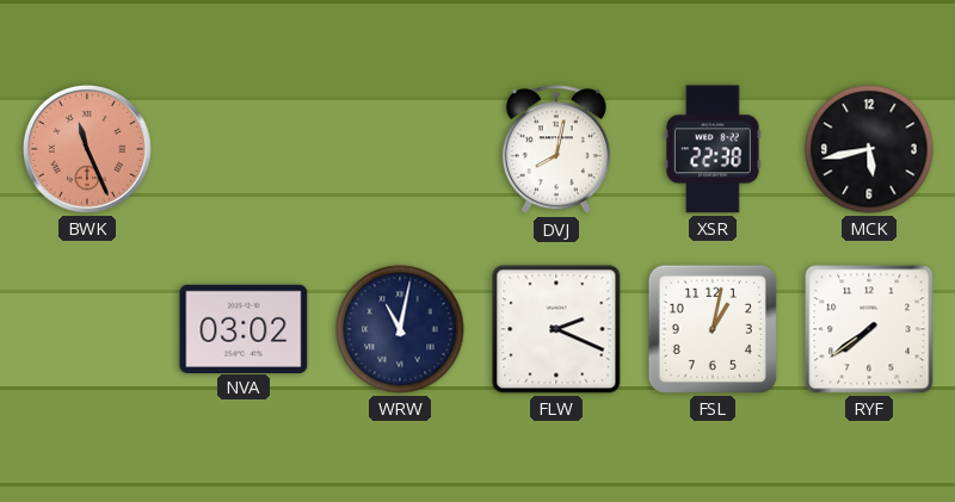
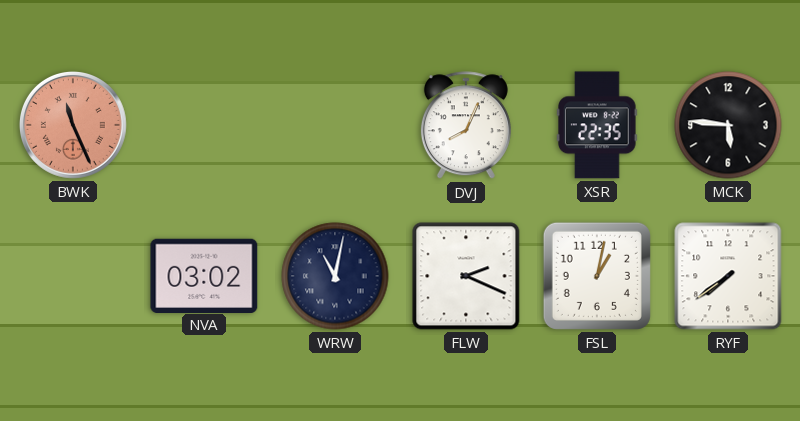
DVJ: 8:02 -> 8:04 (466, 126)
XSR: 22:38 -> 22:35 (598, 125)
MCK: 5:43 -> 5:46 (728, 125)
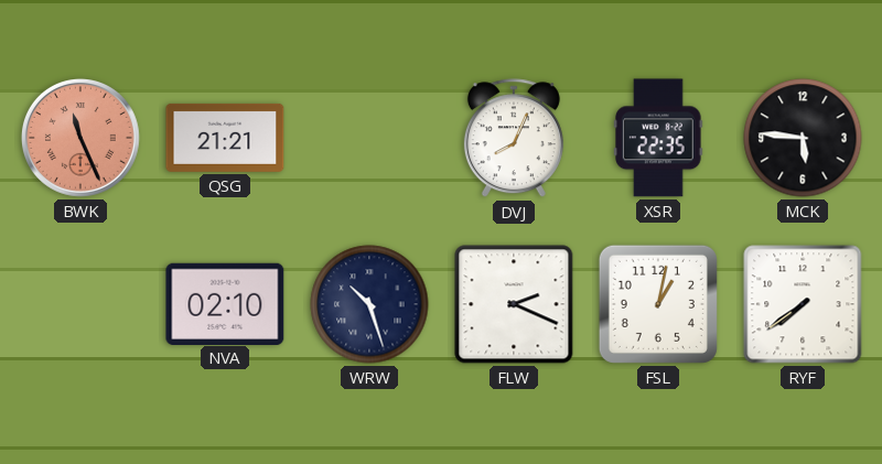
QSG: none -> 21:21 (225, 138)
NVA: 03:02 -> 02:10 (225, 303)
WRW: 11:02 -> 10:27 (369, 304)
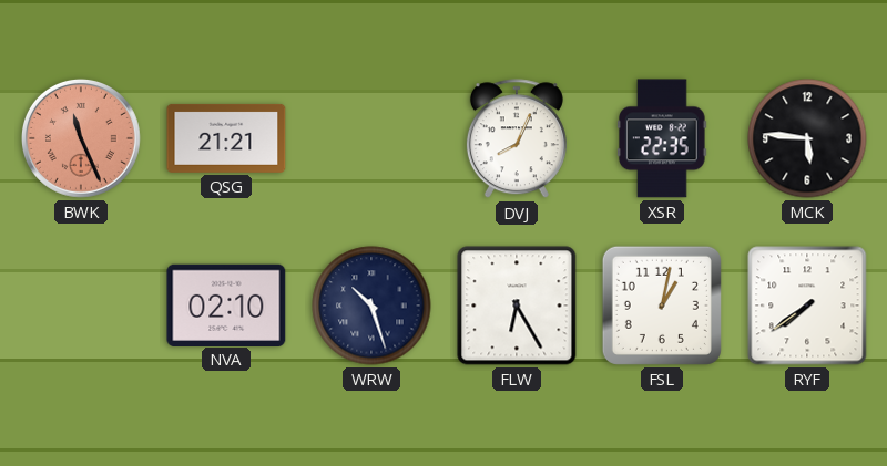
FLW: 2:19 -> 6:25 (517, 306)
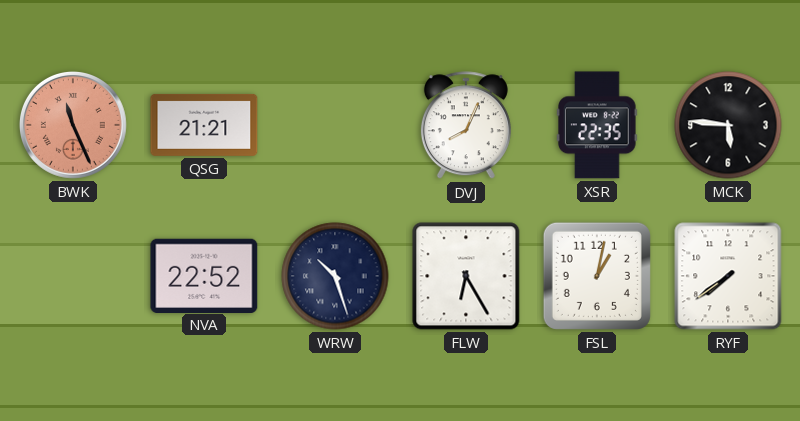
NVA: 02:10 -> 22:52 (204, 275)
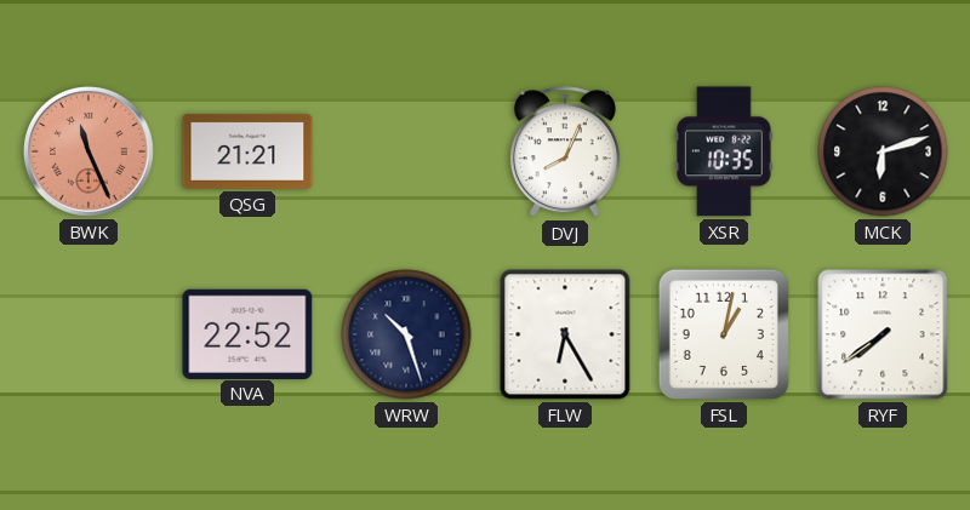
XSR: 22:35 -> 10:35 (725, 151)
MCK: 5:46 -> 6:12 (883, 151)
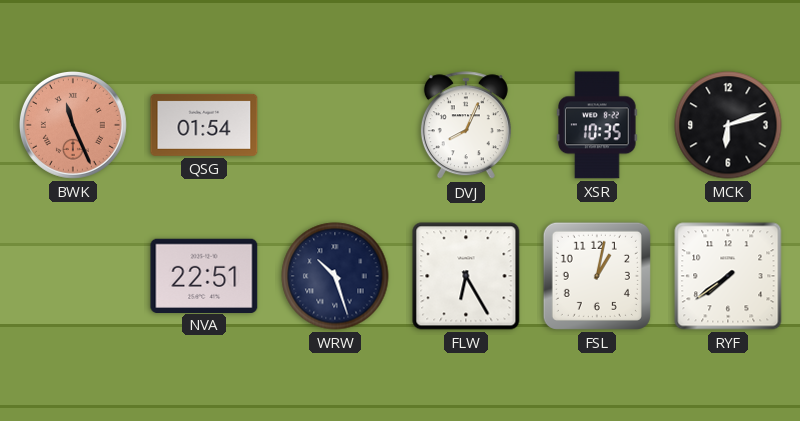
QSG: 21:21 -> 01:54 (204, 125)
NVA: 22:52 -> 22:51 (204, 275)
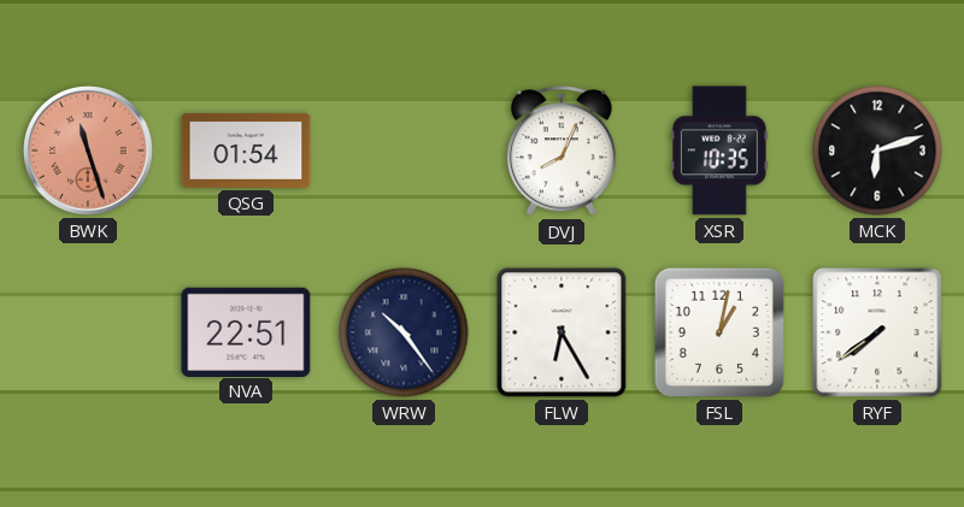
BWK: 11:26 -> 11:27 (88, 151)
WRW: 10:27 -> 10:24 (404, 332)
